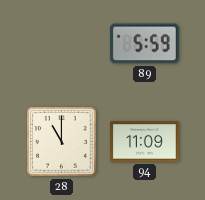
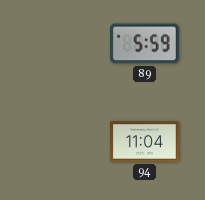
28: 11:00 -> none (62, 142)
94: 11:09 -> 11:04 (145, 142)
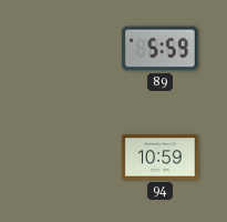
94: 11:04 -> 10:59 (161, 158)
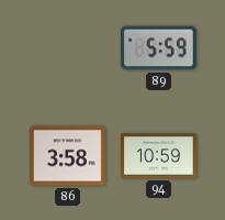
86: none -> 3:58 (68, 156)
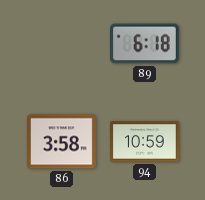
89: 5:59 -> 6:18 (145, 44)
